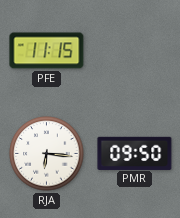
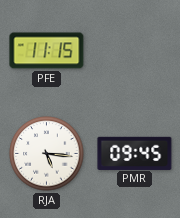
RJA: 6:16 -> 5:16 (47, 154)
PMR: 09:50 -> 09:45 (135, 153)
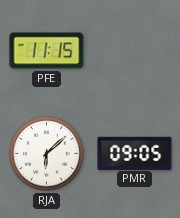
RJA: 5:16 -> 6:08 (47, 154)
PMR: 09:45 -> 09:05 (135, 153)
